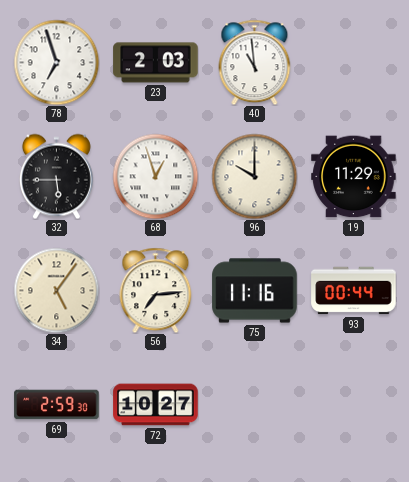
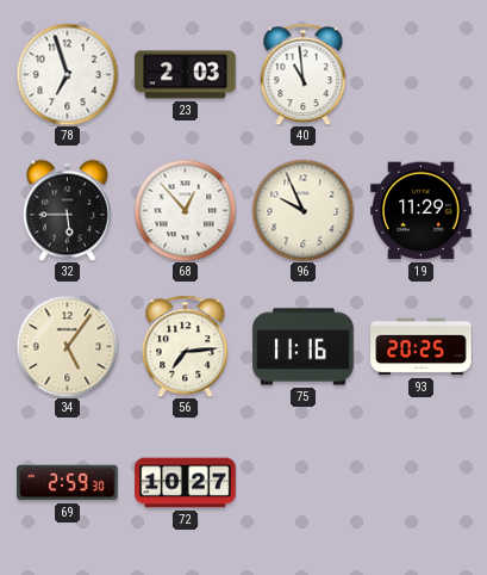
68: 12:57 -> 12:53 (185, 210)
96: 10:00 -> 9:56 (302, 210)
93: 00:44 -> 20:25 (422, 347)
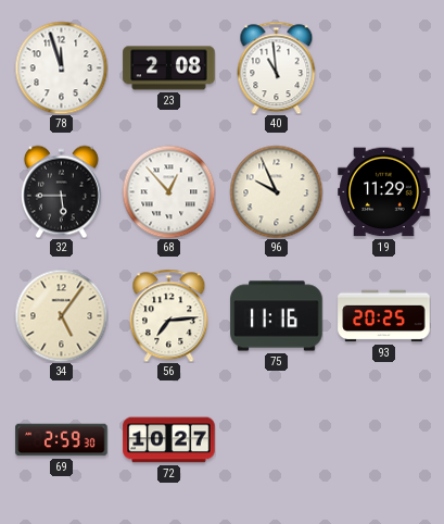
78: 6:57 -> 11:57 (61, 67)
23: 2:03 -> 2:08 (169, 68)
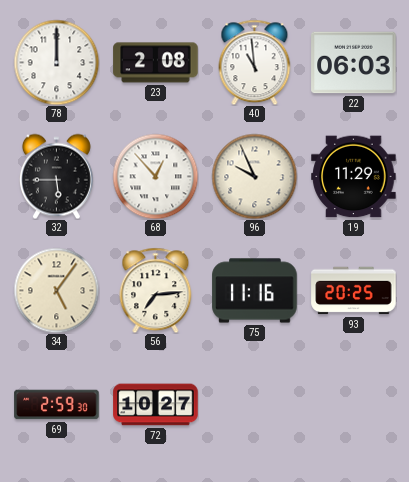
78: 11:57 -> 12:00 (56, 62)
22: none -> 06:03 (354, 63)
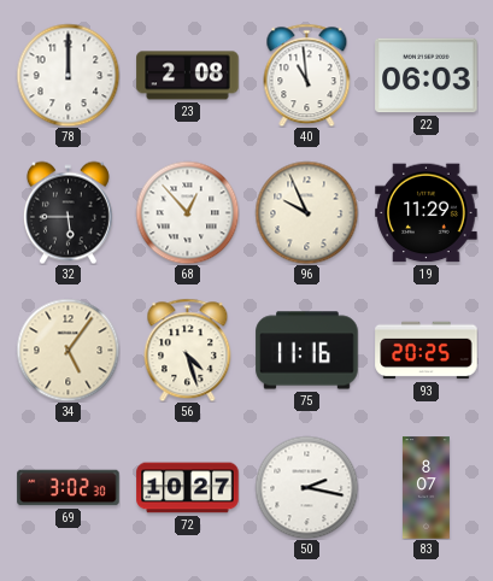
56: 7:14 -> 4:27 (188, 350)
69: 2:59 -> 3:02 (69, 488)
50: none -> 2:17 (306, 487)
83: none -> 8:07 (425, 488)
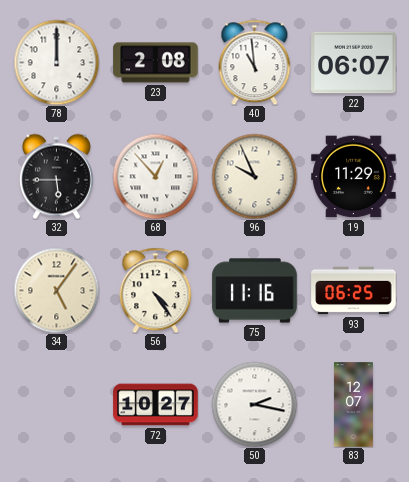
22: 06:03 -> 06:07 (354, 63)
56: 4:27 -> 4:24 (156, 290)
93: 20:25 -> 06:25 (354, 291)
69: 3:02 -> none (69, 488)
83: 8:07 -> 12:07 (353, 405)
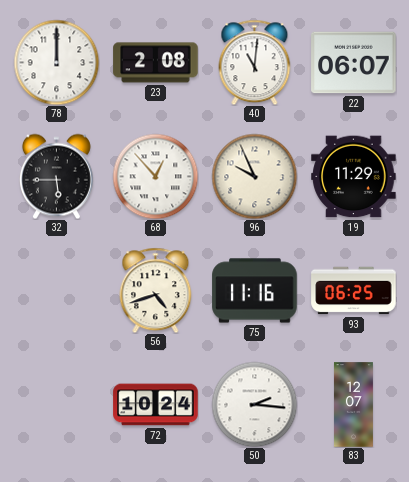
40: 10:59 -> 11:01 (255, 62)
34: 5:06 -> none (56, 290)
56: 4:24 -> 4:42 (156, 290)
72: 10:27 -> 10:24 (156, 405)
50: 2:17 -> 2:16 (254, 404)
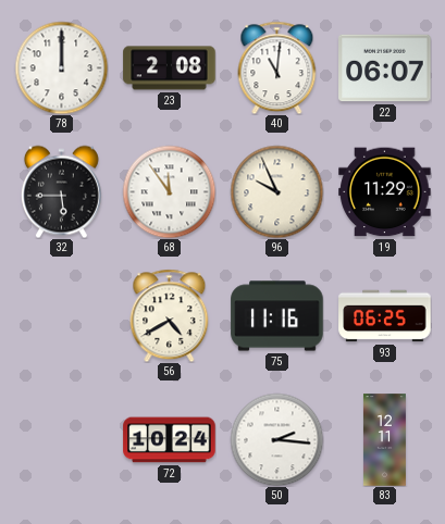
68: 12:53 -> 11:54 (169, 191)
56: 4:42 -> 4:40 (170, 315)
83: 12:07 -> 12:11 (384, 440)
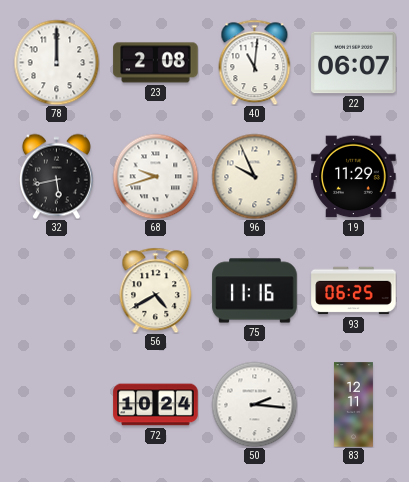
32: 5:45 -> 5:43 (56, 176)
68: 11:54 -> 9:42 (155, 176)
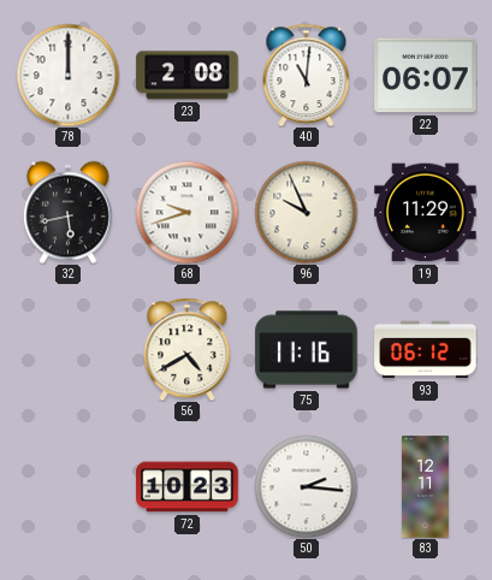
93: 06:25 -> 06:12 (426, 350)
72: 10:24 -> 10:23 (188, 487)
